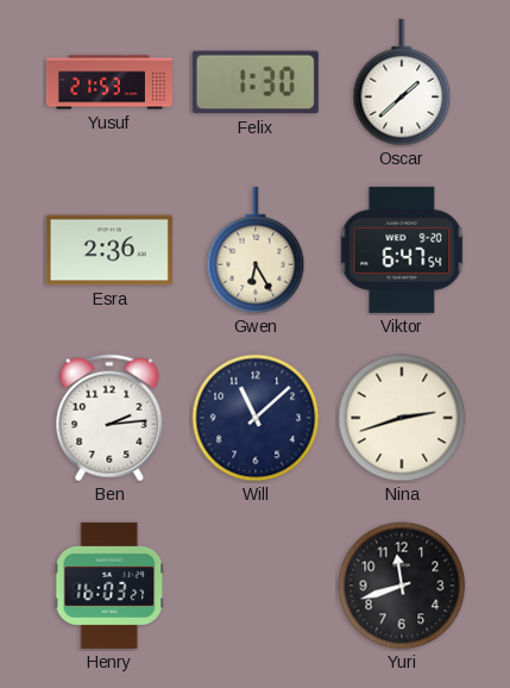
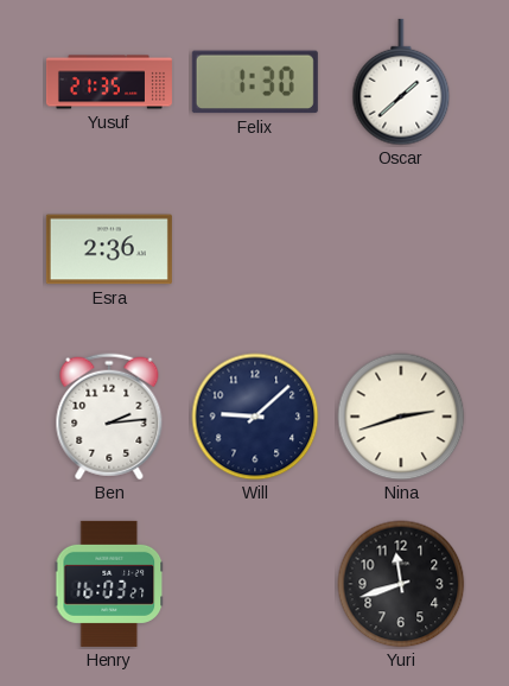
Yusuf: 21:53 -> 21:35 (109, 82)
Gwen: 6:25 -> none (256, 250)
Viktor: 6:47 -> none (402, 250)
Will: 11:08 -> 9:08 (255, 417)
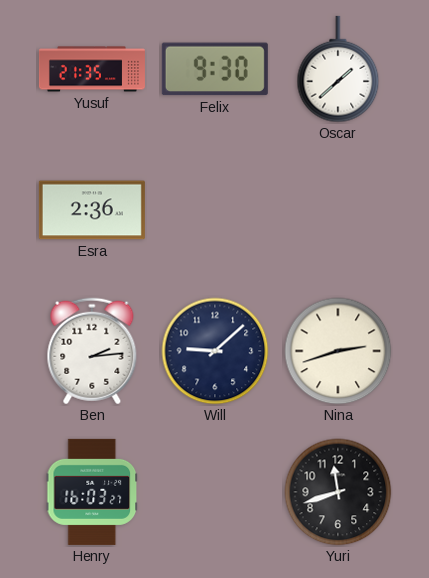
Felix: 1:30 -> 9:30 (215, 69)
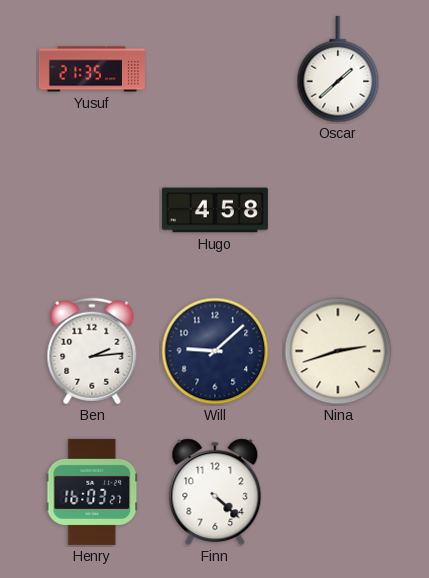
Felix: 9:30 -> none (215, 69)
Esra: 2:36 -> none (92, 210)
Hugo: none -> 4:58 (215, 210)
Finn: none -> 4:22 (215, 492)
Yuri: 11:42 -> none (338, 492)
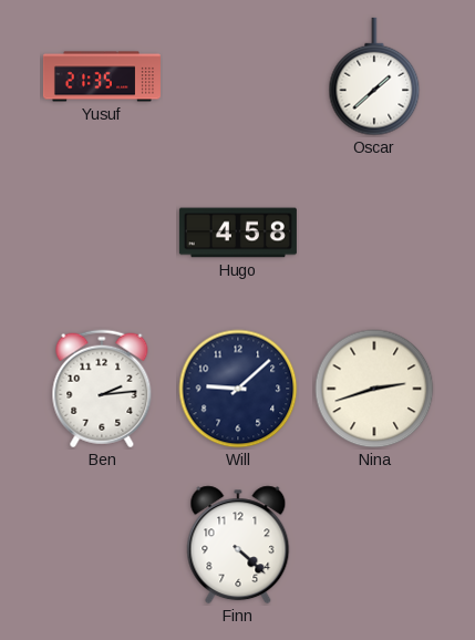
Henry: 16:03 -> none (92, 492)
